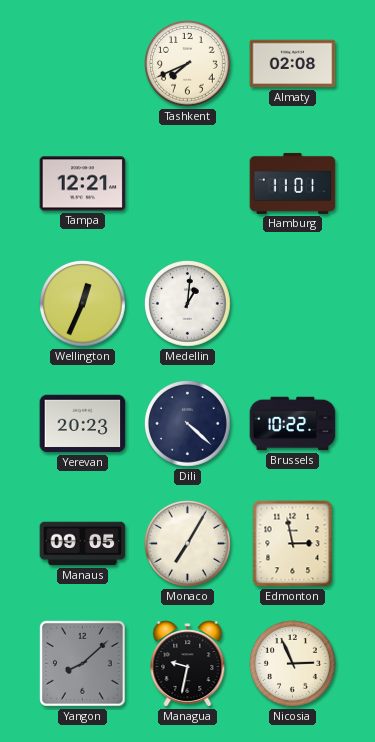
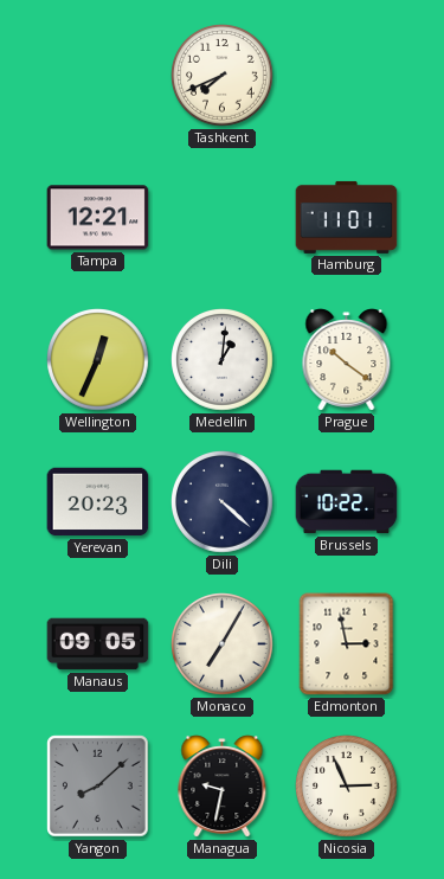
Almaty: 02:08 -> none (293, 64)
Prague: none -> 10:21 (347, 360)
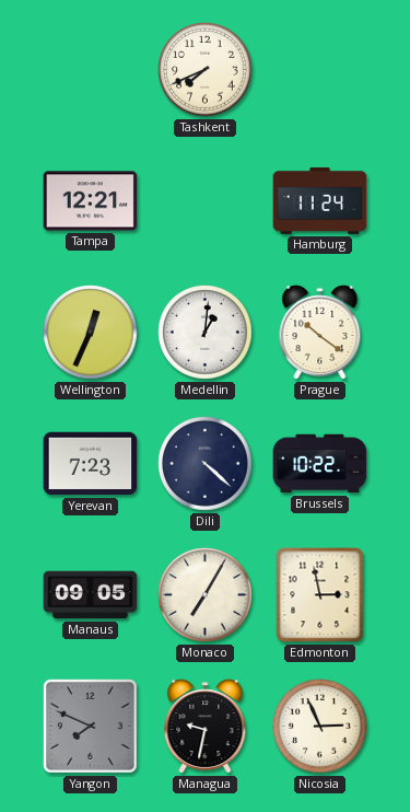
Hamburg: 11:01 -> 11:24 (320, 200)
Yerevan: 20:23 -> 7:23 (91, 464)
Yangon: 8:08 -> 7:49 (91, 727)
